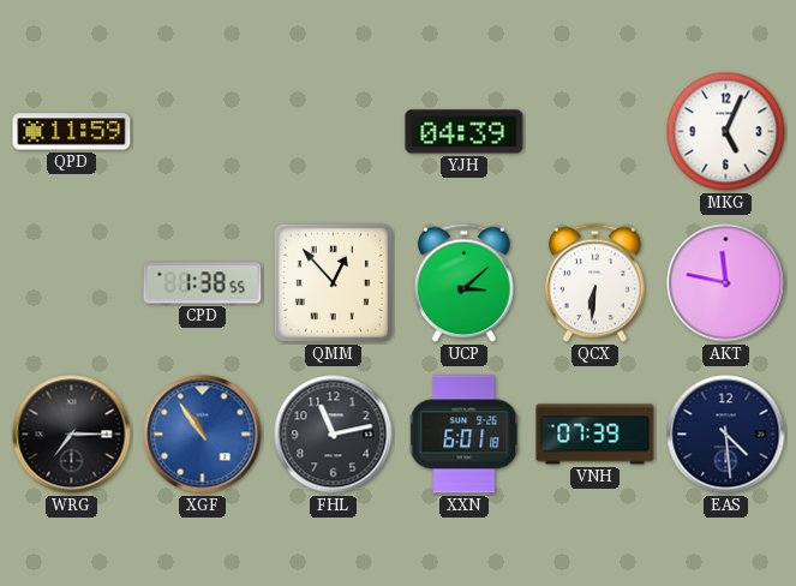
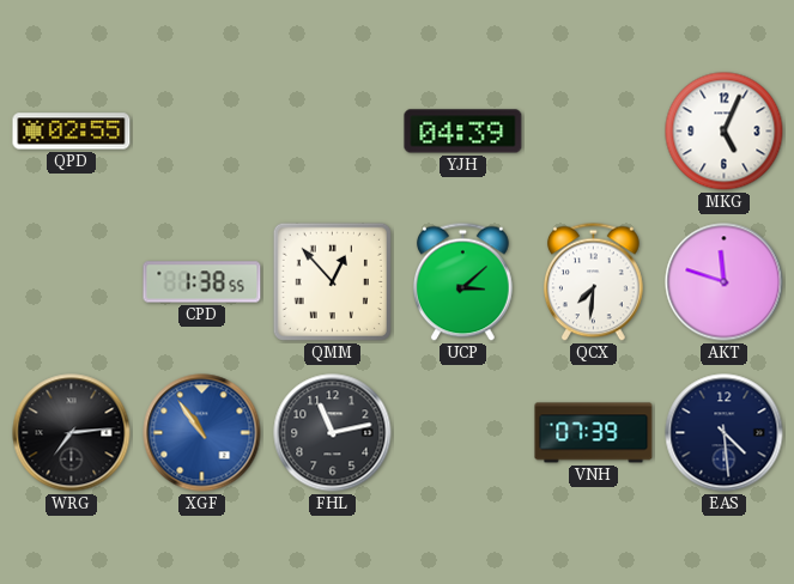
QPD: 11:59 -> 02:55 (72, 132)
QCX: 6:31 -> 7:31 (594, 282)
AKT: 11:47 -> 11:48 (725, 282)
WRG: 7:15 -> 7:14 (72, 433)
XXN: 6:01 -> none (465, 435)
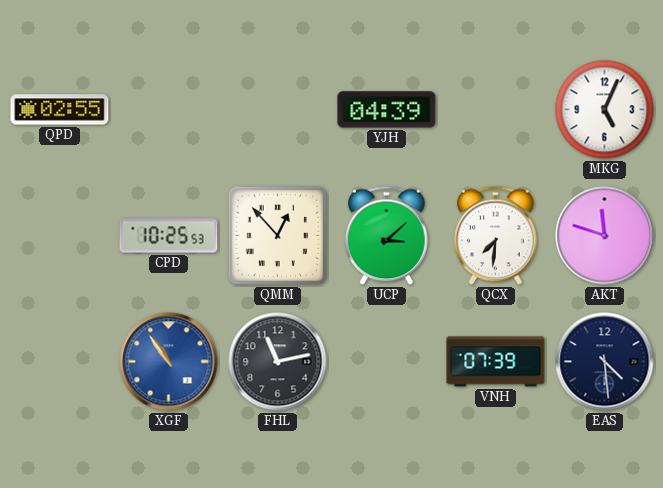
CPD: 1:38 -> 10:25 (169, 236)
WRG: 7:14 -> none (72, 433)
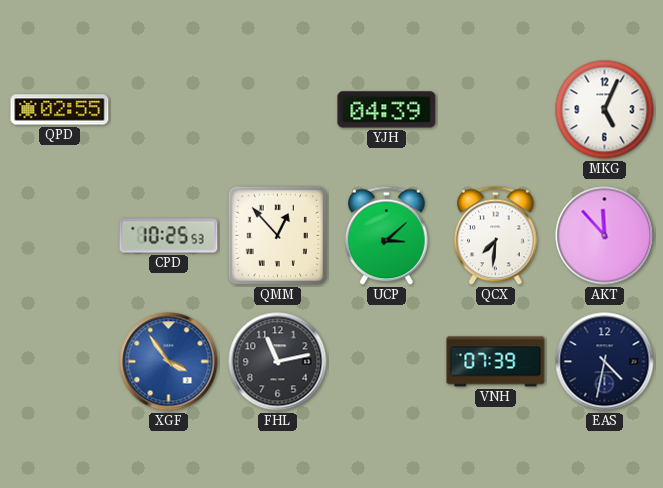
AKT: 11:48 -> 11:53 (605, 236)
XGF: 10:54 -> 3:54 (169, 362)
EAS: 4:29 -> 4:32 (605, 362)
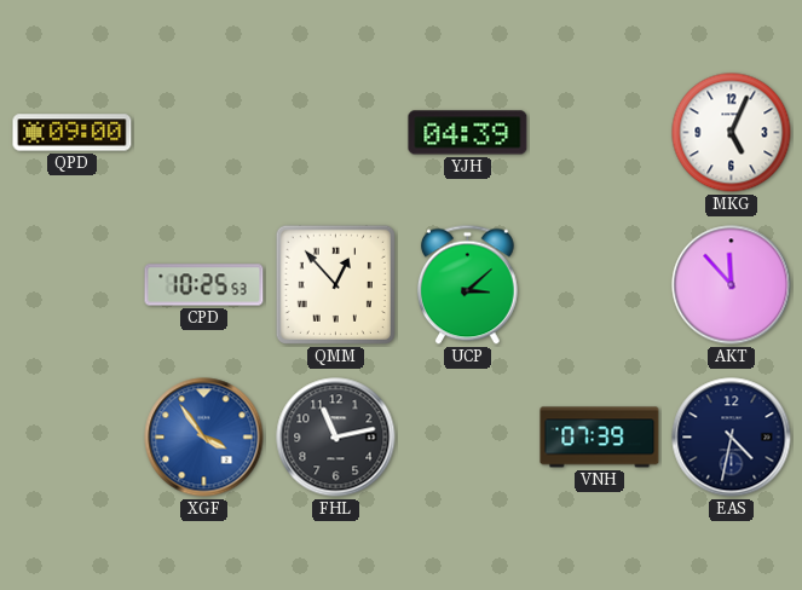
QPD: 02:55 -> 09:00 (73, 133)
QCX: 7:31 -> none (496, 236)
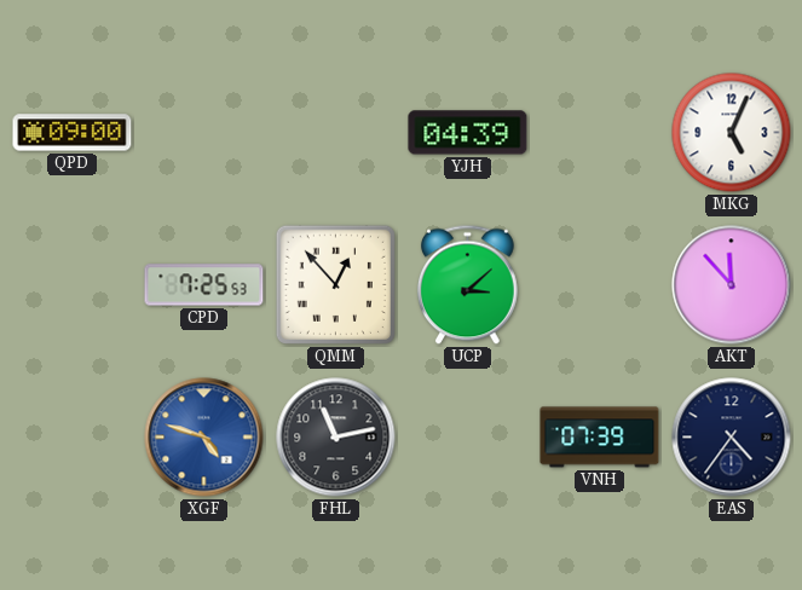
CPD: 10:25 -> 7:25 (204, 285)
XGF: 3:54 -> 4:48 (204, 438)
EAS: 4:32 -> 4:36 (732, 438)
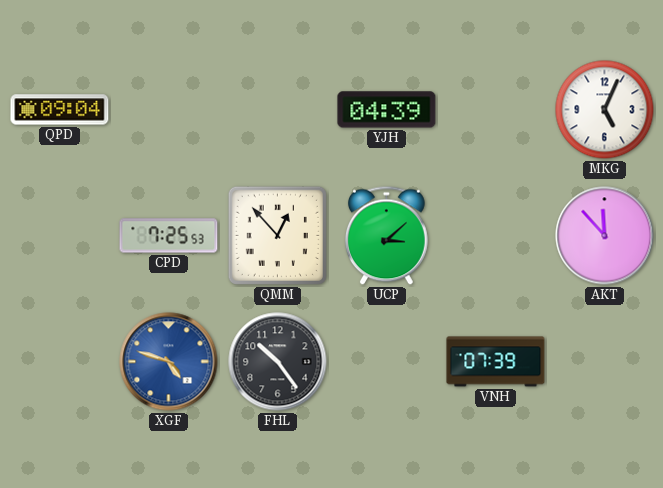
QPD: 09:00 -> 09:04 (60, 110)
FHL: 11:13 -> 10:24 (278, 362)
EAS: 4:36 -> none (732, 438)
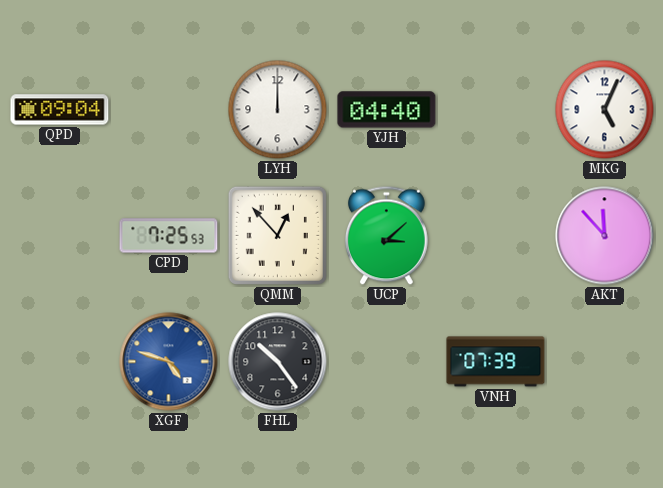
LYH: none -> 12:00 (278, 110)
YJH: 04:39 -> 04:40 (387, 110)
